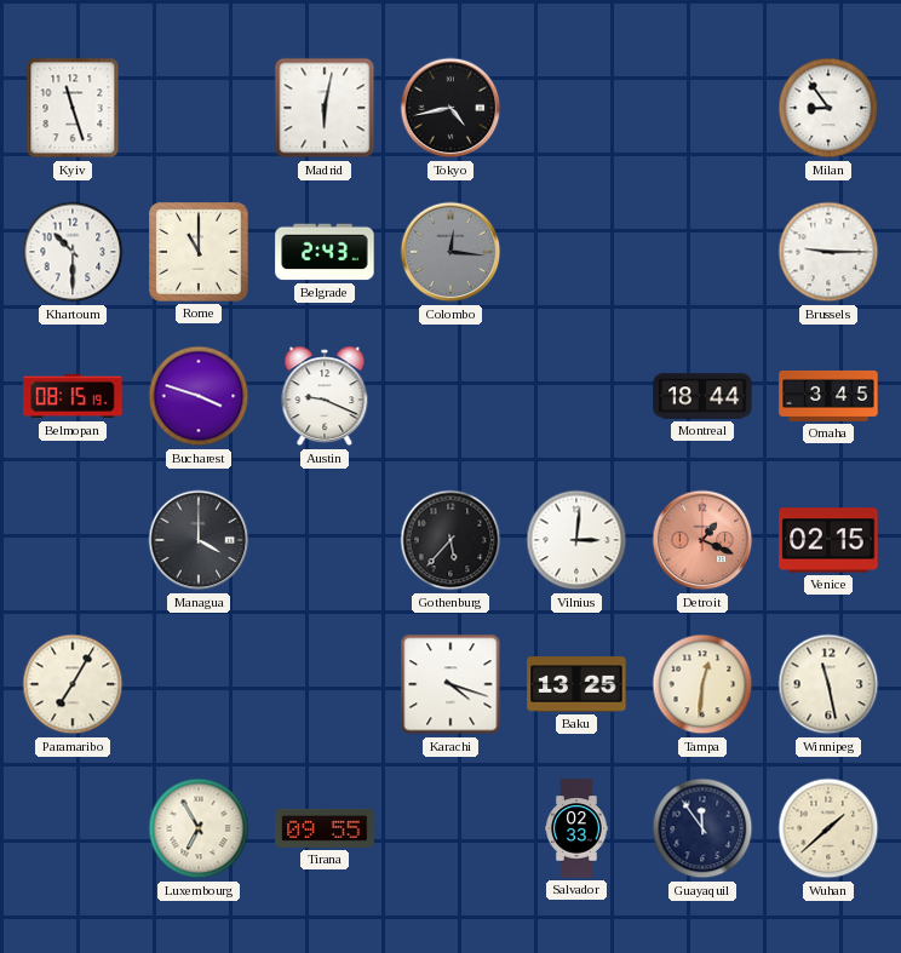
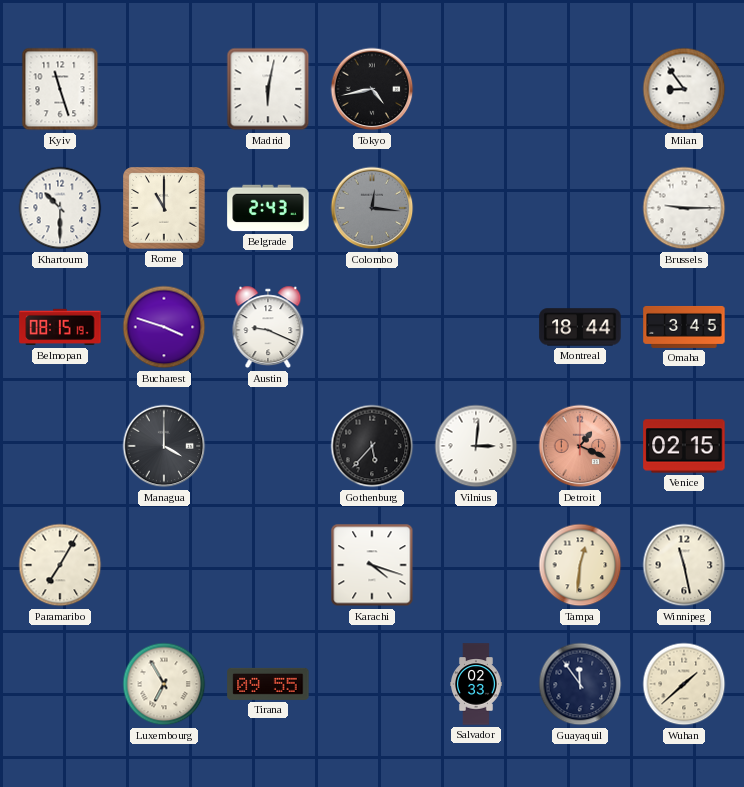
Baku: 13:25 -> none (576, 684)
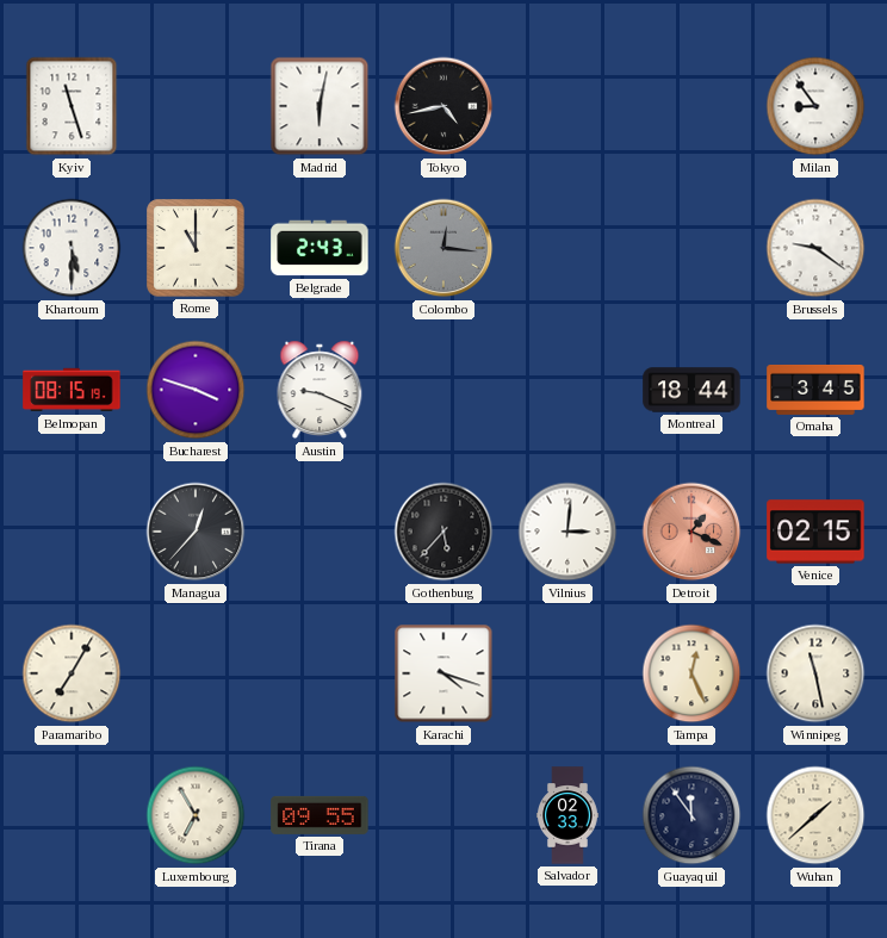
Khartoum: 10:30 -> 5:30 (72, 248)
Brussels: 9:15 -> 9:21 (815, 248)
Managua: 4:00 -> 12:37 (196, 532)
Tampa: 12:31 -> 12:26 (691, 673)
